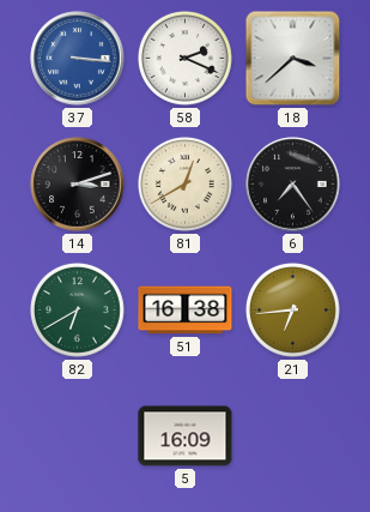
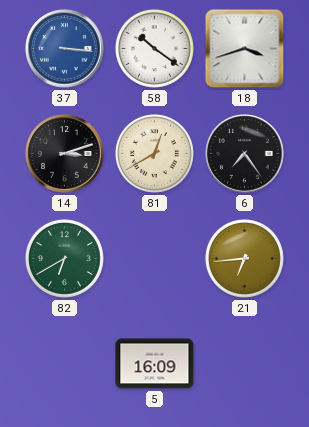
58: 2:19 -> 10:21 (154, 48)
18: 3:38 -> 3:42 (245, 49)
51: 16:38 -> none (186, 311)
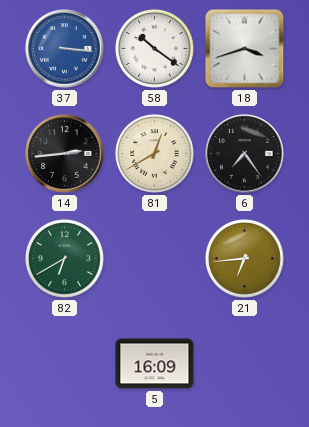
14: 3:12 -> 2:44 (65, 154)
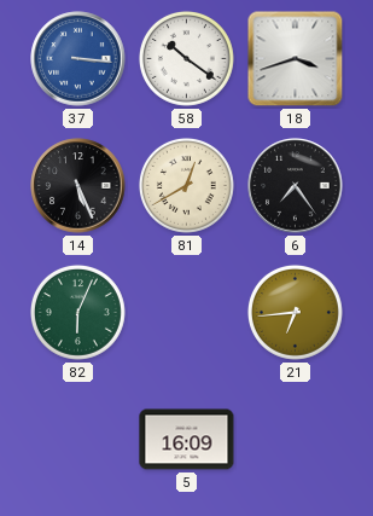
14: 2:44 -> 5:26 (78, 186)
82: 6:40 -> 6:04 (77, 312)
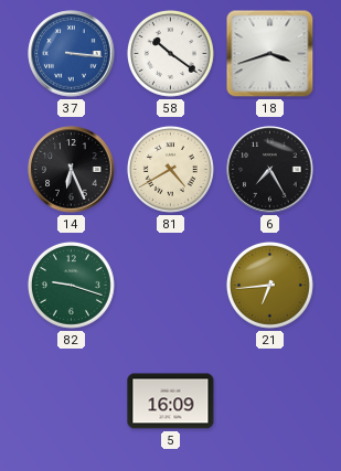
14: 5:26 -> 6:26 (72, 170)
81: 12:40 -> 4:40 (170, 169)
6: 7:24 -> 7:25 (270, 170)
82: 6:04 -> 9:18 (71, 285)
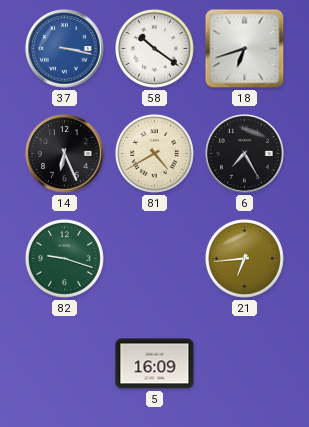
37: 3:16 -> 3:17 (65, 49)
18: 3:42 -> 6:42 (245, 49)
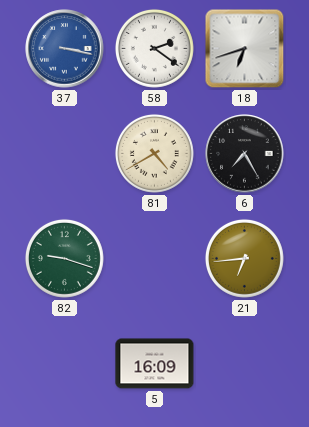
58: 10:21 -> 2:21 (154, 48)
14: 6:26 -> none (65, 154)
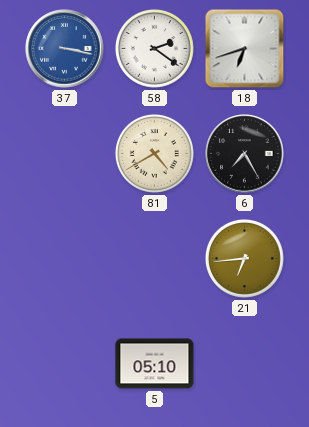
82: 9:18 -> none (64, 258)
5: 16:09 -> 05:10 (155, 364)
